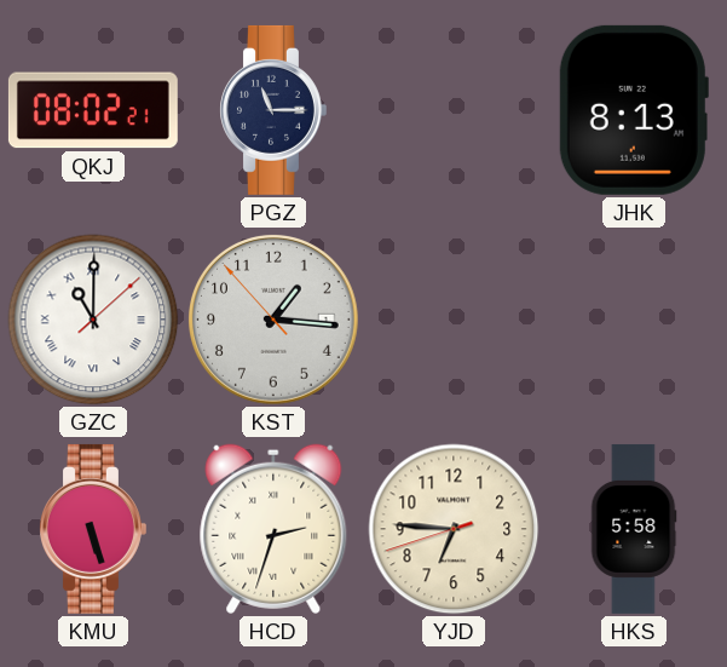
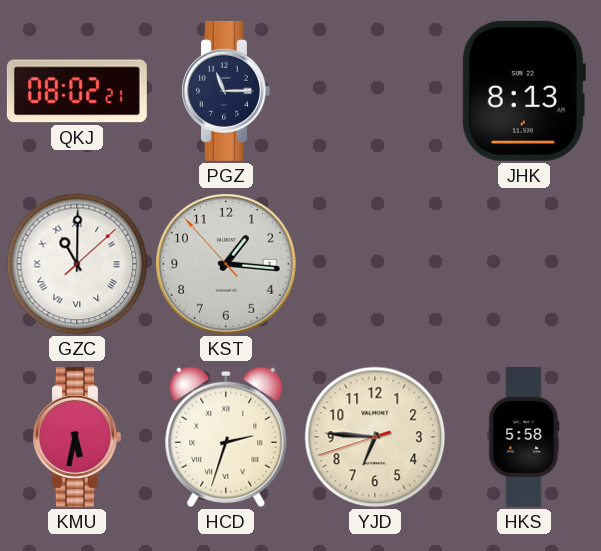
KMU: 5:27 -> 5:32 (77, 437)
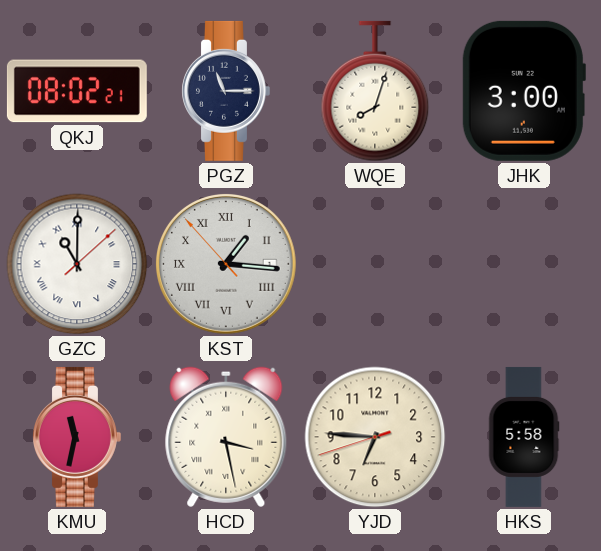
WQE: none -> 8:03 (375, 91)
JHK: 8:13 -> 3:00 (524, 91)
KST numerals: Arabic -> Roman (226, 264)
KMU: 5:32 -> 11:32 (77, 437)
HCD: 2:33 -> 3:28 (226, 437)
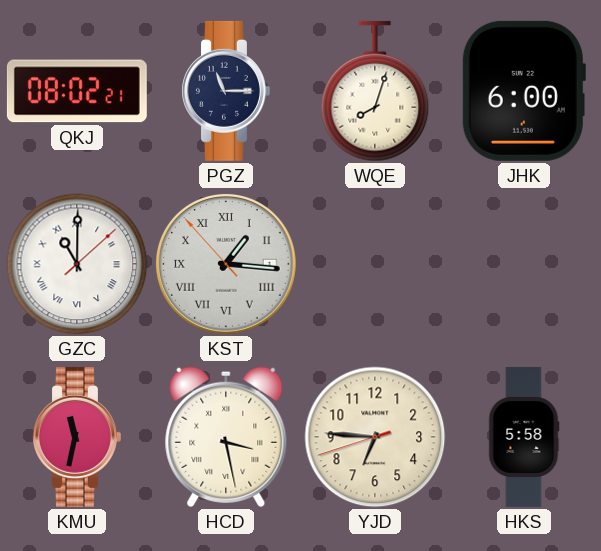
JHK: 3:00 -> 6:00 (524, 91)
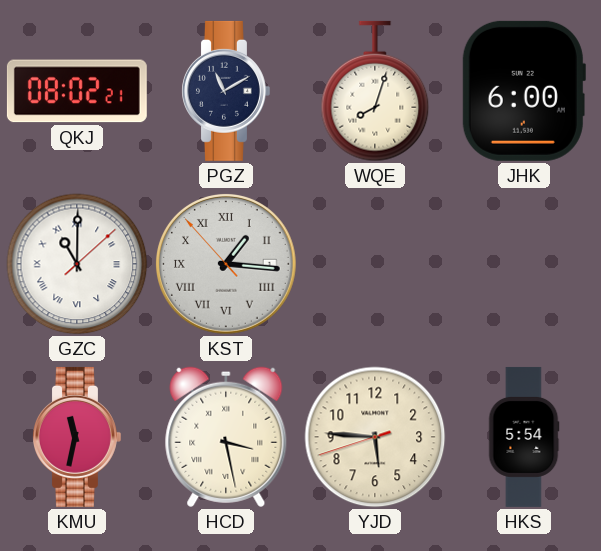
PGZ: 11:15 -> 11:10 (226, 91)
YJD: 6:45 -> 5:45 (375, 437)
HKS: 5:58 -> 5:54 (524, 437)
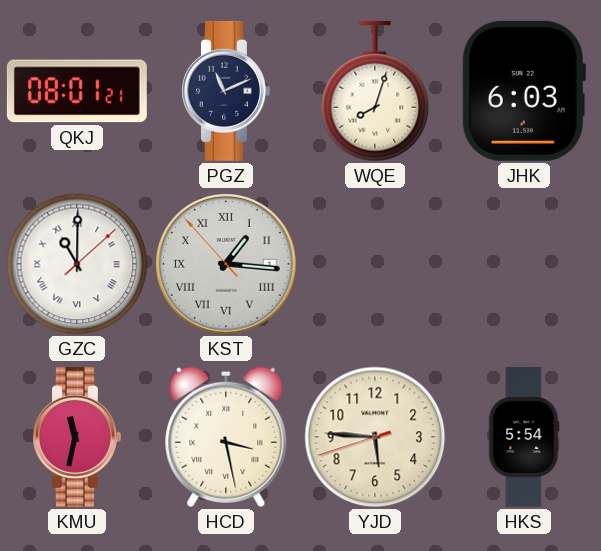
QKJ: 08:02 -> 08:01 (77, 91)
PGZ: 11:10 -> 11:11 (226, 91)
JHK: 6:00 -> 6:03 (524, 91)
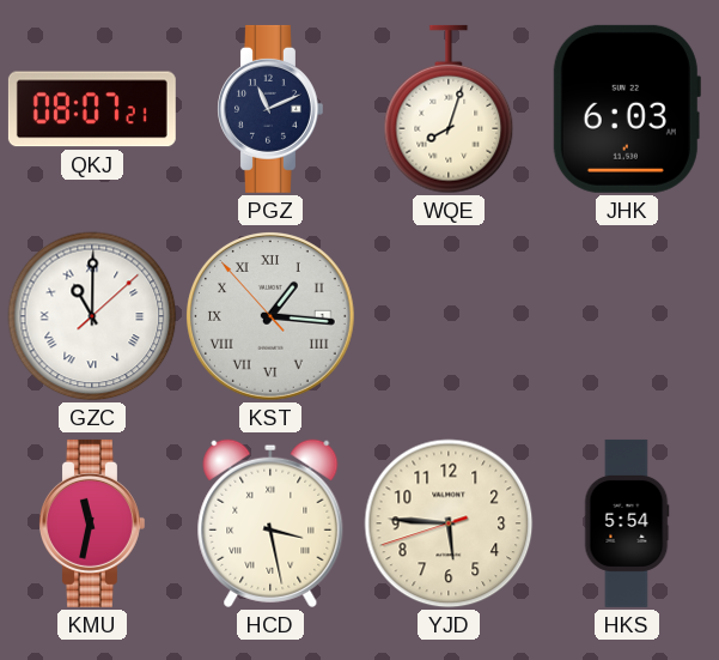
QKJ: 08:01 -> 08:07 (92, 109)
